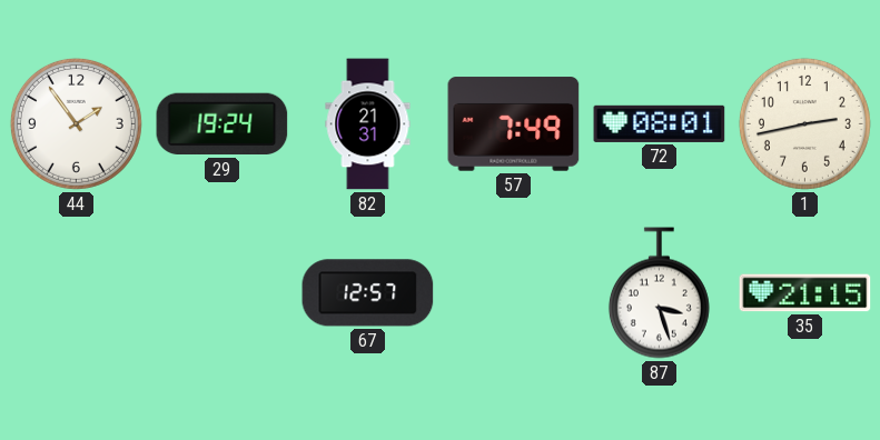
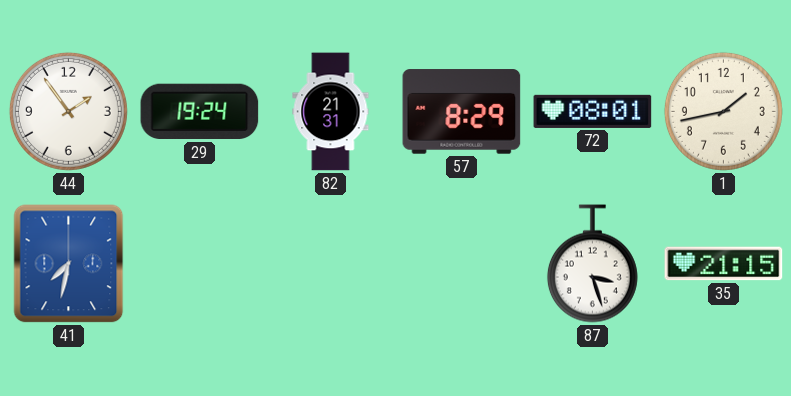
57: 7:49 -> 8:29 (462, 112)
1: 2:43 -> 1:43 (723, 111)
41: none -> 7:32 (69, 264)
67: 12:57 -> none (368, 293)
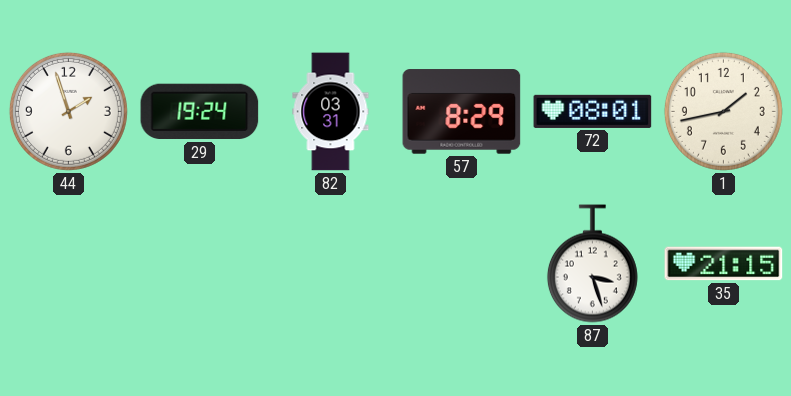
44: 1:54 -> 1:57 (68, 111)
82: 21:31 -> 03:31 (331, 112)
41: 7:32 -> none (69, 264)
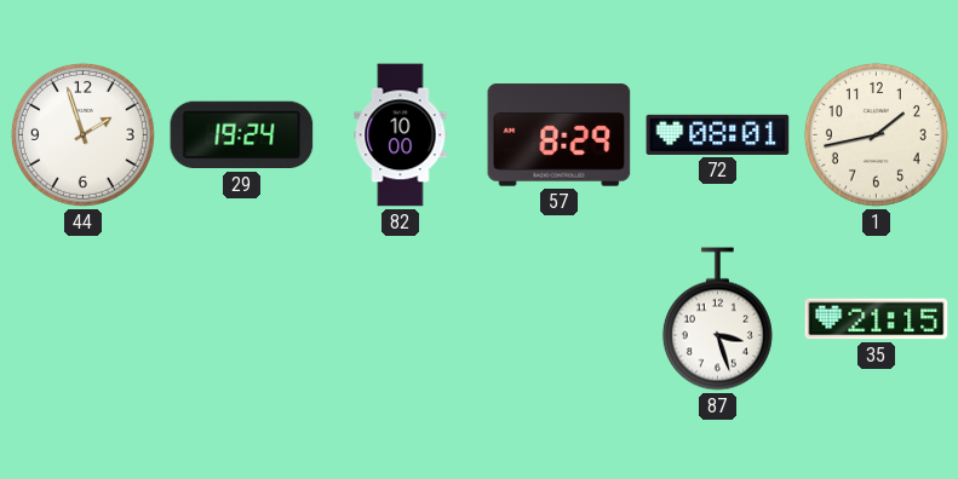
82: 03:31 -> 10:00 (401, 135)
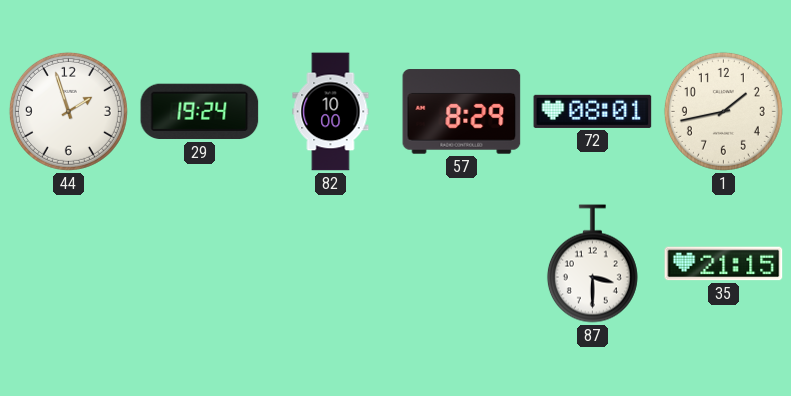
87: 3:27 -> 3:30 (592, 264)
